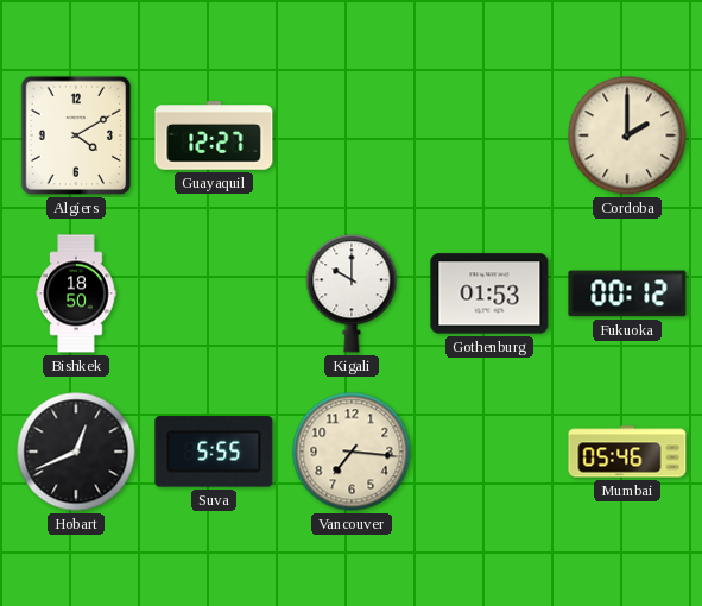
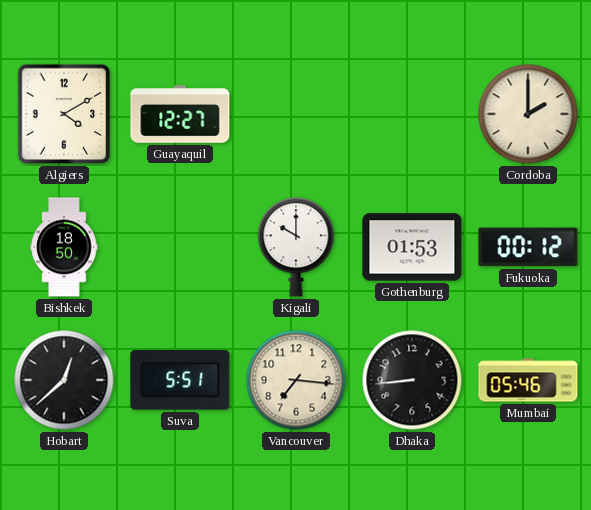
Hobart: 12:41 -> 12:38 (64, 380)
Suva: 5:55 -> 5:51 (180, 380)
Dhaka: none -> 8:44 (412, 380)
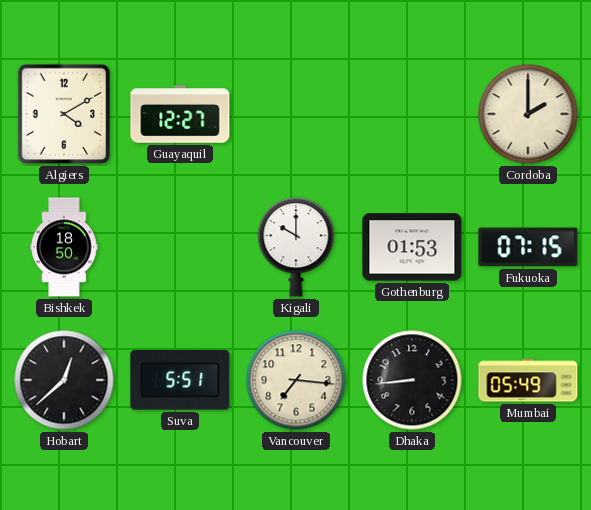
Fukuoka: 00:12 -> 07:15 (528, 247)
Mumbai: 05:46 -> 05:49 (528, 380)
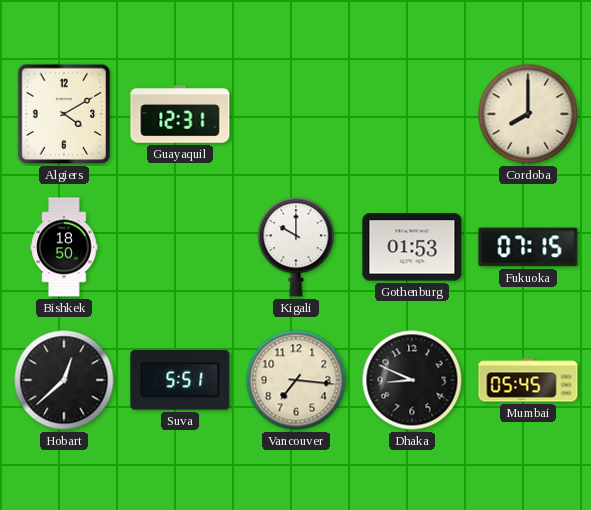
Guayaquil: 12:27 -> 12:31 (180, 114)
Cordoba: 2:00 -> 8:00 (528, 114)
Dhaka: 8:44 -> 8:49 (412, 380)
Mumbai: 05:49 -> 05:45 (528, 380)
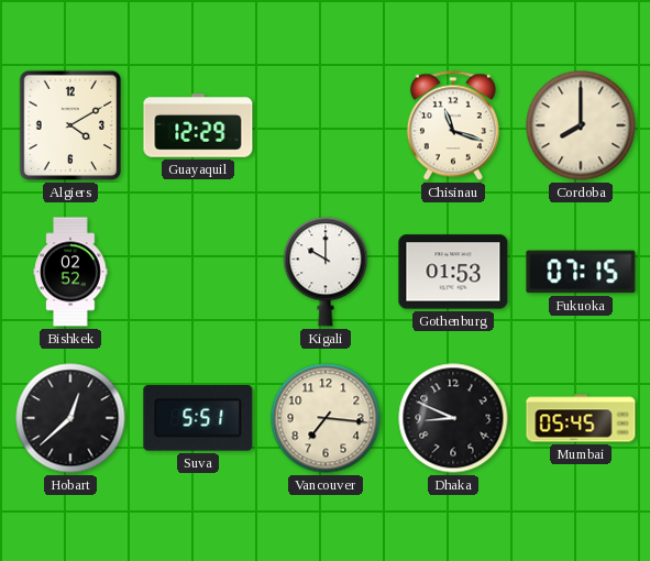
Guayaquil: 12:31 -> 12:29 (198, 125)
Chisinau: none -> 11:18 (453, 125)
Bishkek: 18:50 -> 02:52 (70, 272)
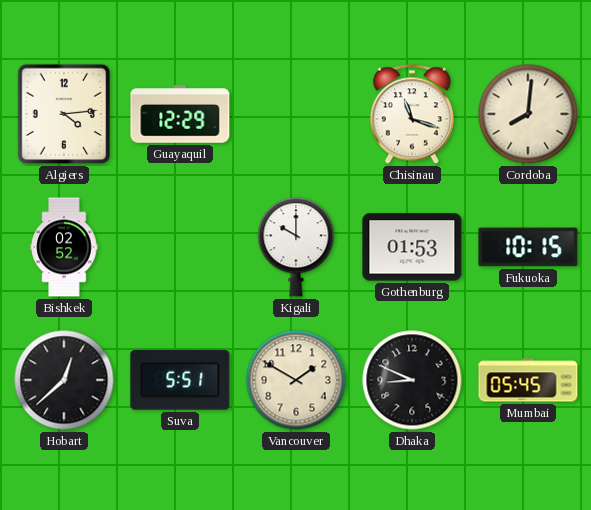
Algiers: 4:10 -> 4:14 (64, 114)
Cordoba: 8:00 -> 8:01 (528, 114)
Fukuoka: 07:15 -> 10:15 (528, 247)
Vancouver: 7:16 -> 1:50 (296, 380)
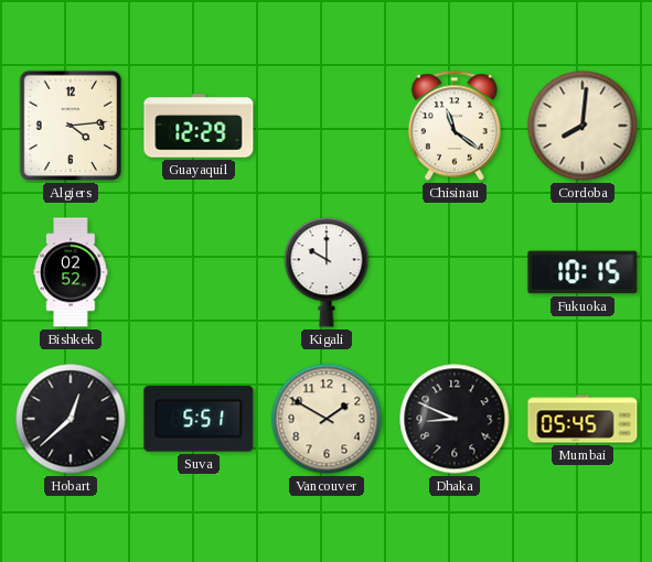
Chisinau: 11:18 -> 11:21 (455, 126)
Gothenburg: 01:53 -> none (412, 247)
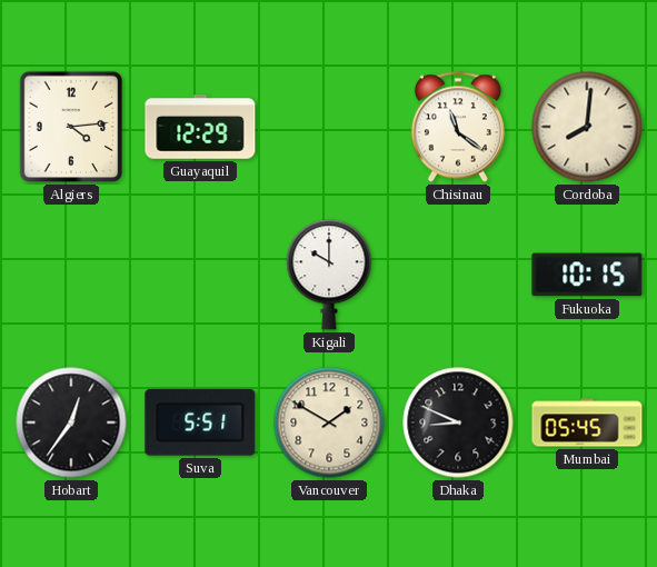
Bishkek: 02:52 -> none (71, 272)
Hobart: 12:38 -> 12:36 (71, 422)
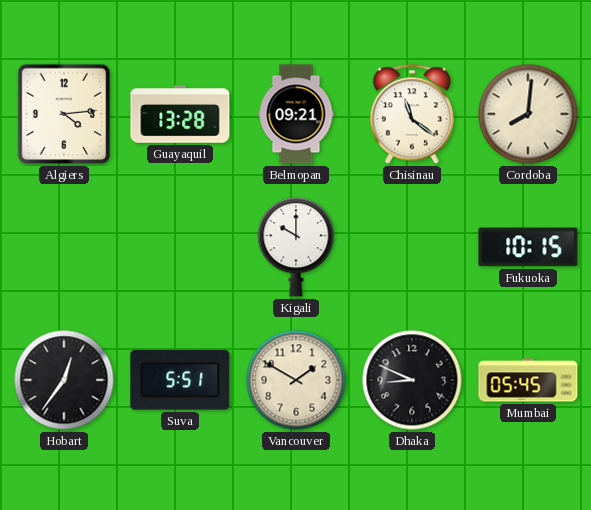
Guayaquil: 12:29 -> 13:28 (180, 114)
Belmopan: none -> 09:21 (296, 114)
